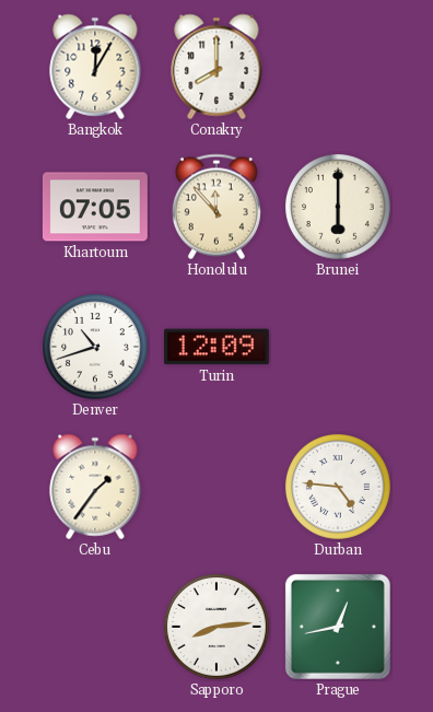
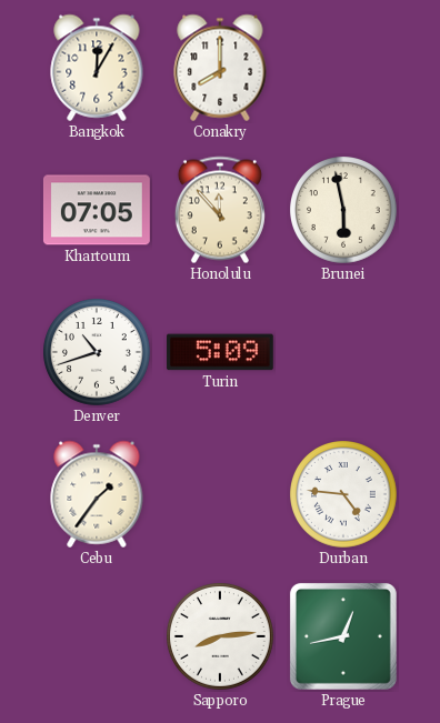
Brunei: 6:00 -> 5:58 (344, 211)
Turin: 12:09 -> 5:09 (220, 352)
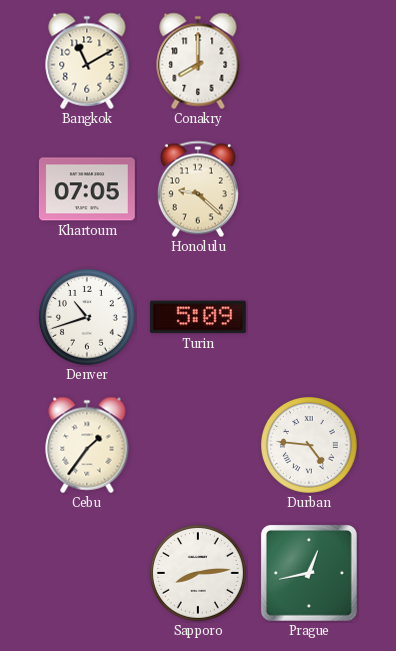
Bangkok: 12:05 -> 11:10 (87, 61)
Honolulu: 11:53 -> 9:22 (198, 189)
Brunei: 5:58 -> none (344, 211)
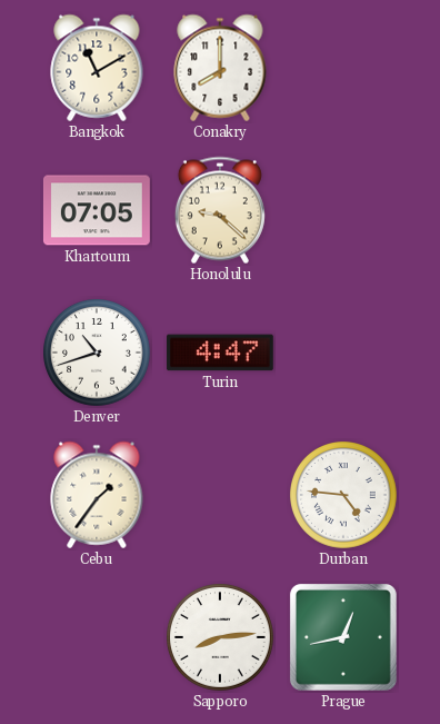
Turin: 5:09 -> 4:47 (220, 353)
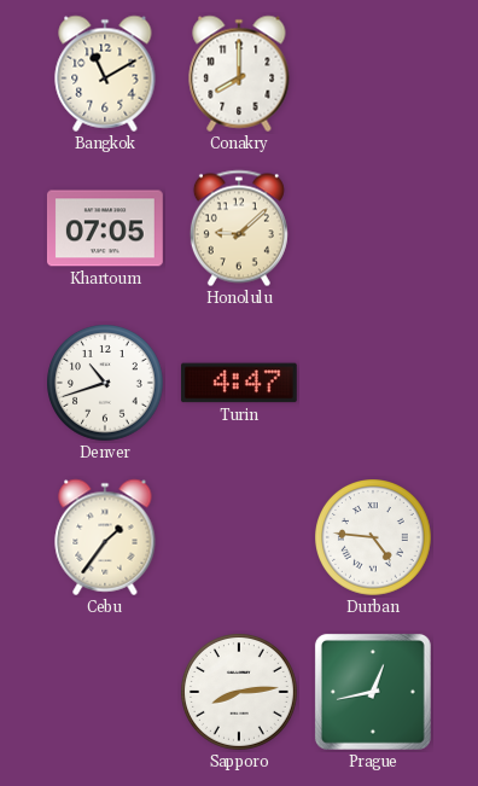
Honolulu: 9:22 -> 9:08 (239, 228)
